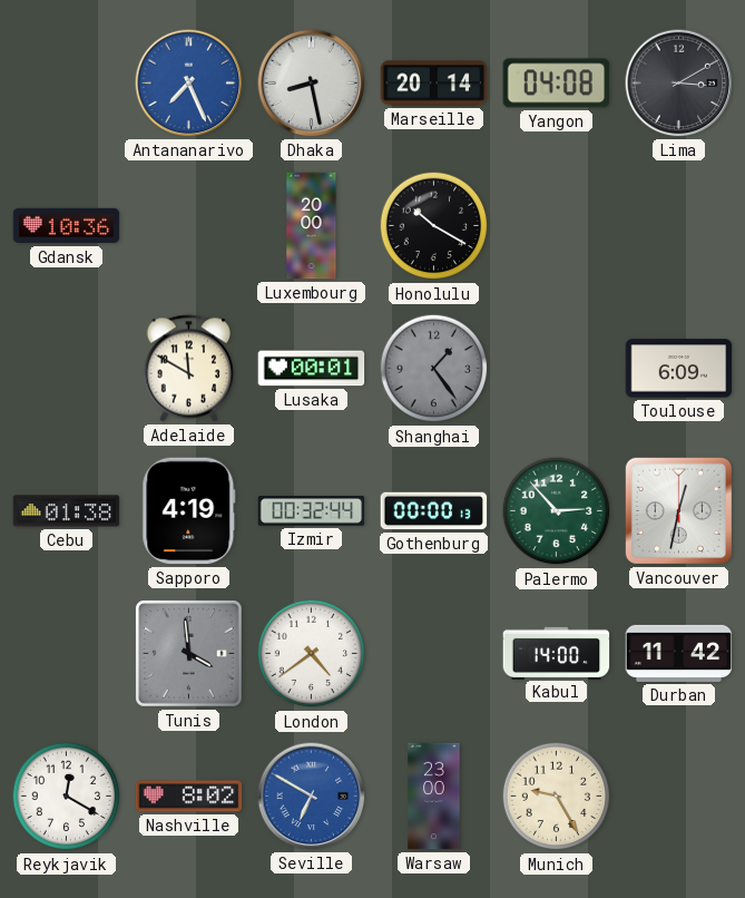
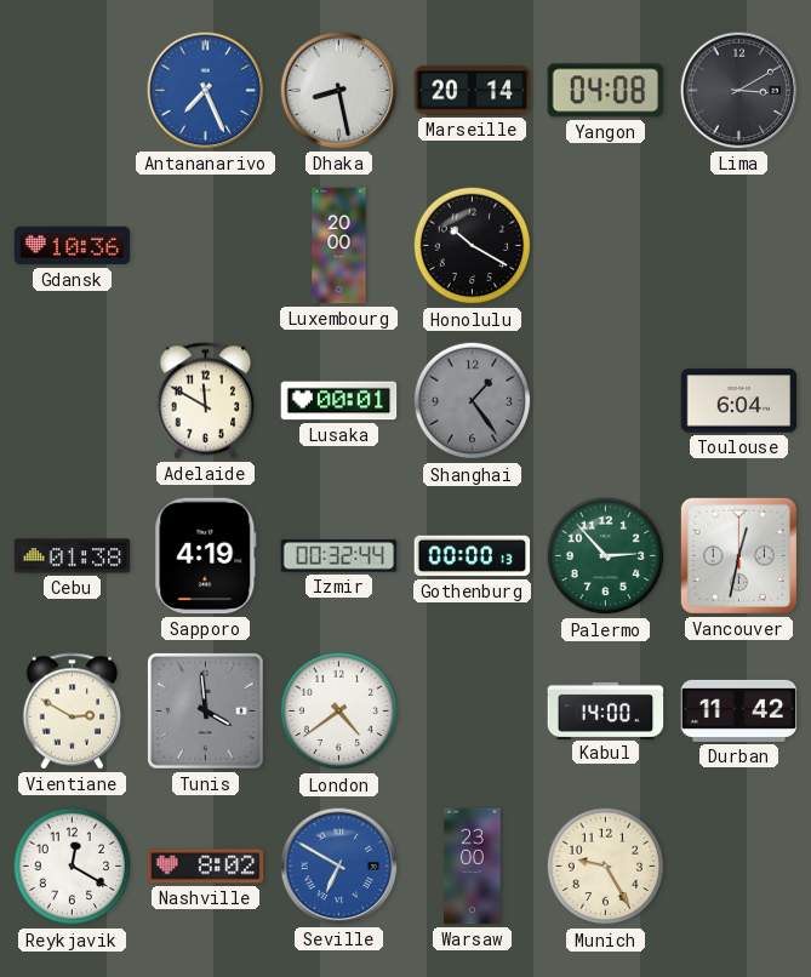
Toulouse: 6:09 -> 6:04 (739, 401)
Vientiane: none -> 2:50 (73, 712)
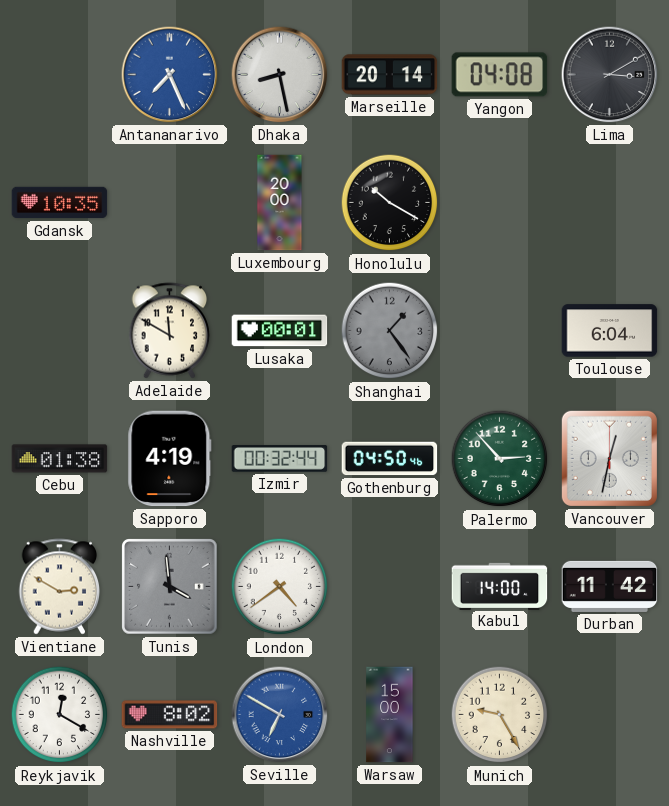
Gdansk: 10:36 -> 10:35 (60, 203)
Gothenburg: 00:00 -> 04:50 (390, 459)
Warsaw: 23:00 -> 15:00 (390, 715)
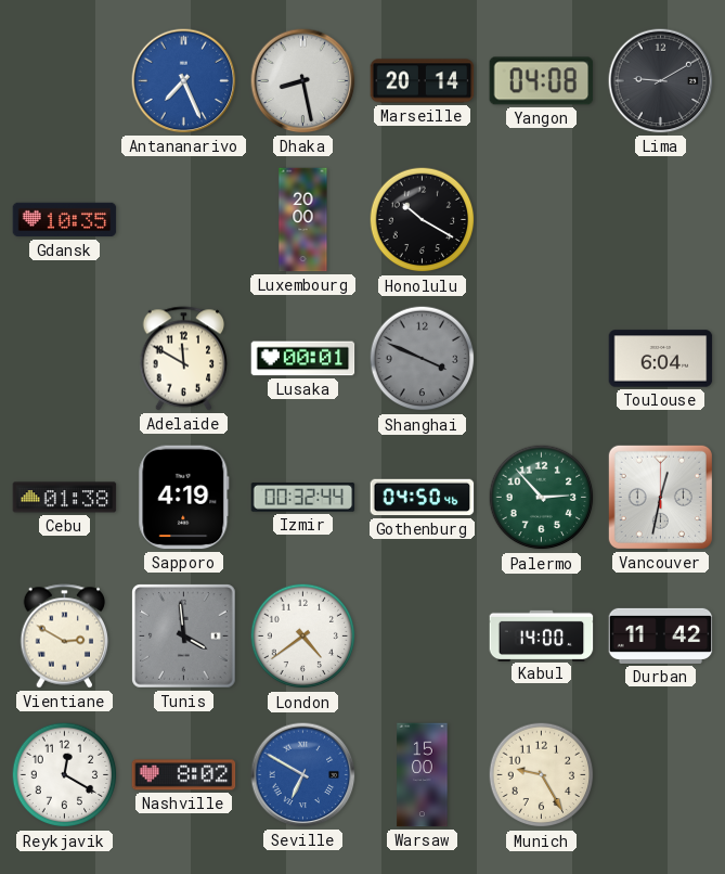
Lima: 3:10 -> 9:10 (661, 81)
Shanghai: 1:24 -> 3:49 (423, 359)
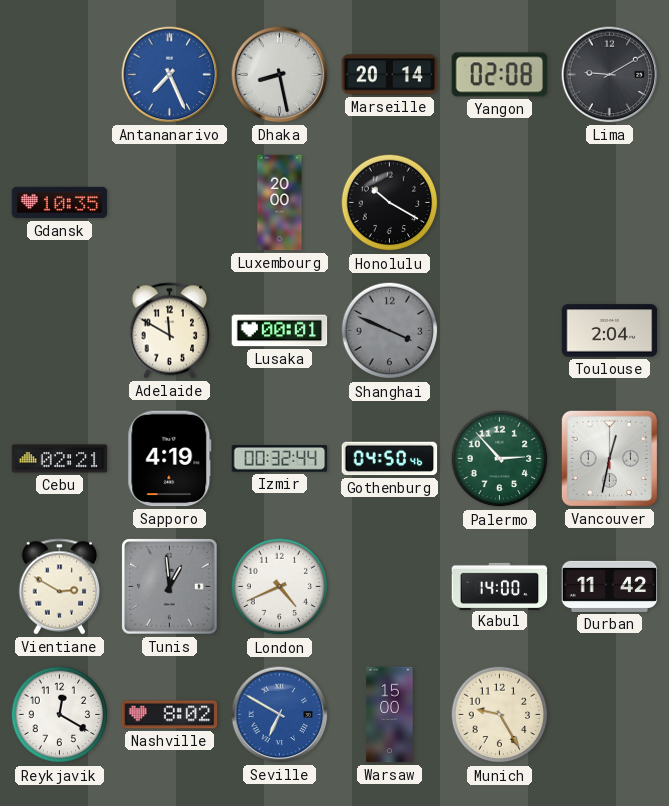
Yangon: 04:08 -> 02:08 (500, 75)
Toulouse: 6:04 -> 2:04 (610, 331)
Cebu: 01:38 -> 02:21 (60, 459)
Tunis: 3:59 -> 12:59 (170, 587)
London: 4:39 -> 4:41 (280, 587)
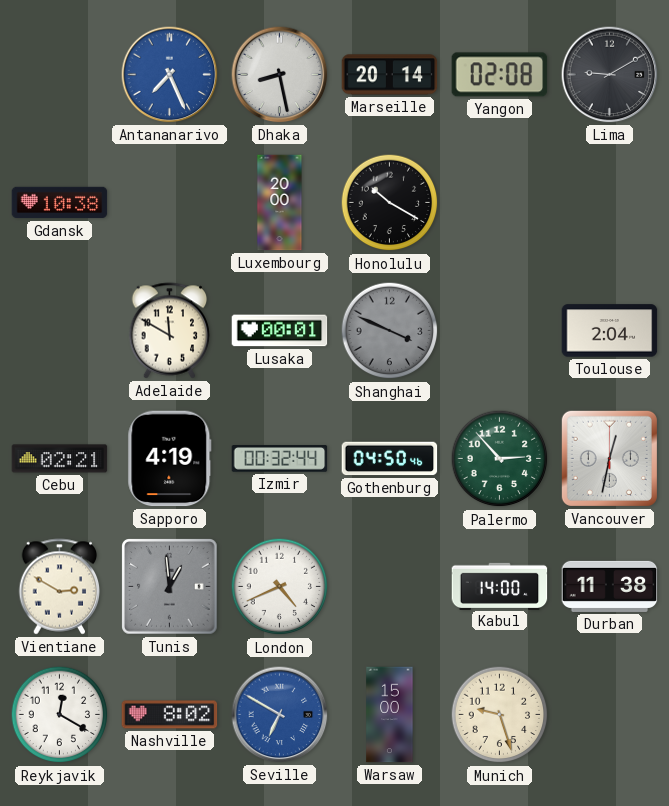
Gdansk: 10:35 -> 10:38 (60, 203)
Durban: 11:42 -> 11:38 (610, 586)
Munich: 9:25 -> 9:27 (500, 715)
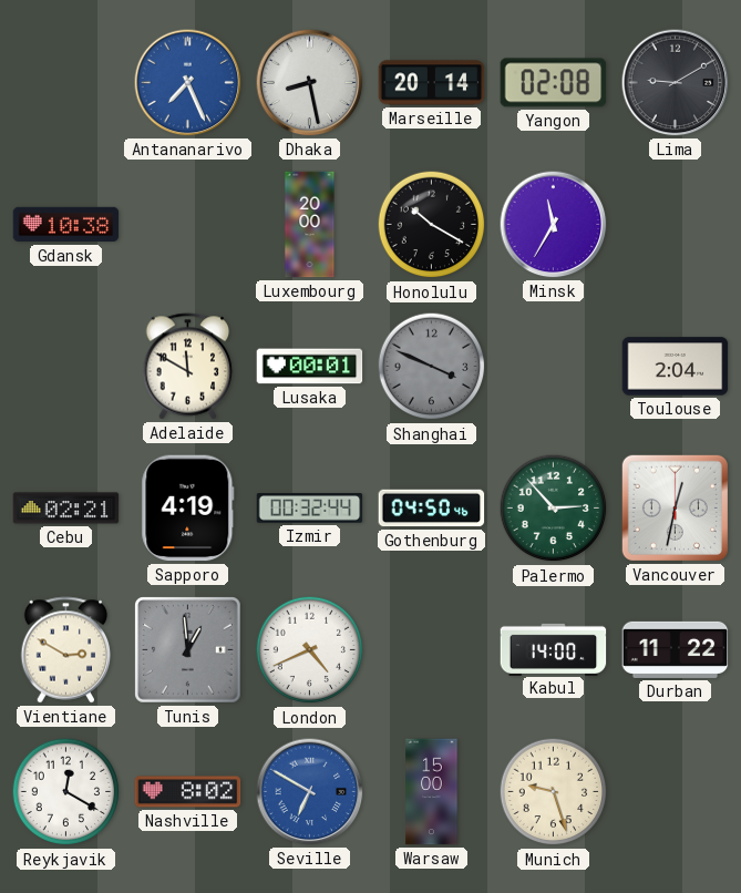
Minsk: none -> 11:35 (554, 225)
Durban: 11:38 -> 11:22 (676, 649)
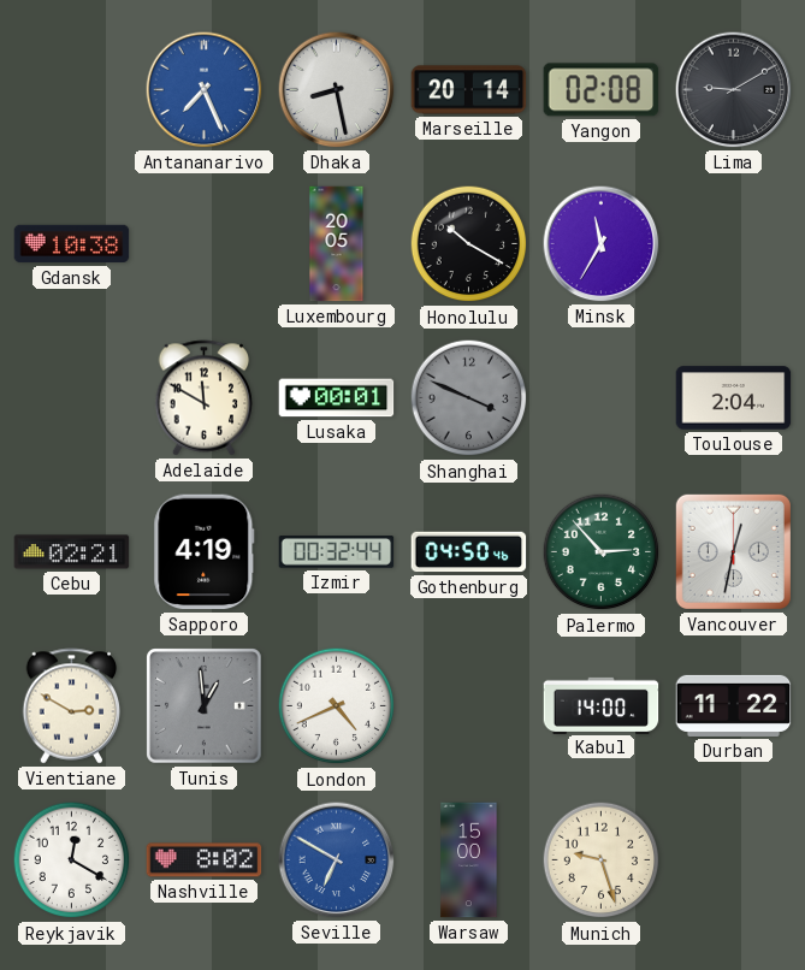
Luxembourg: 20:00 -> 20:05 (337, 244)
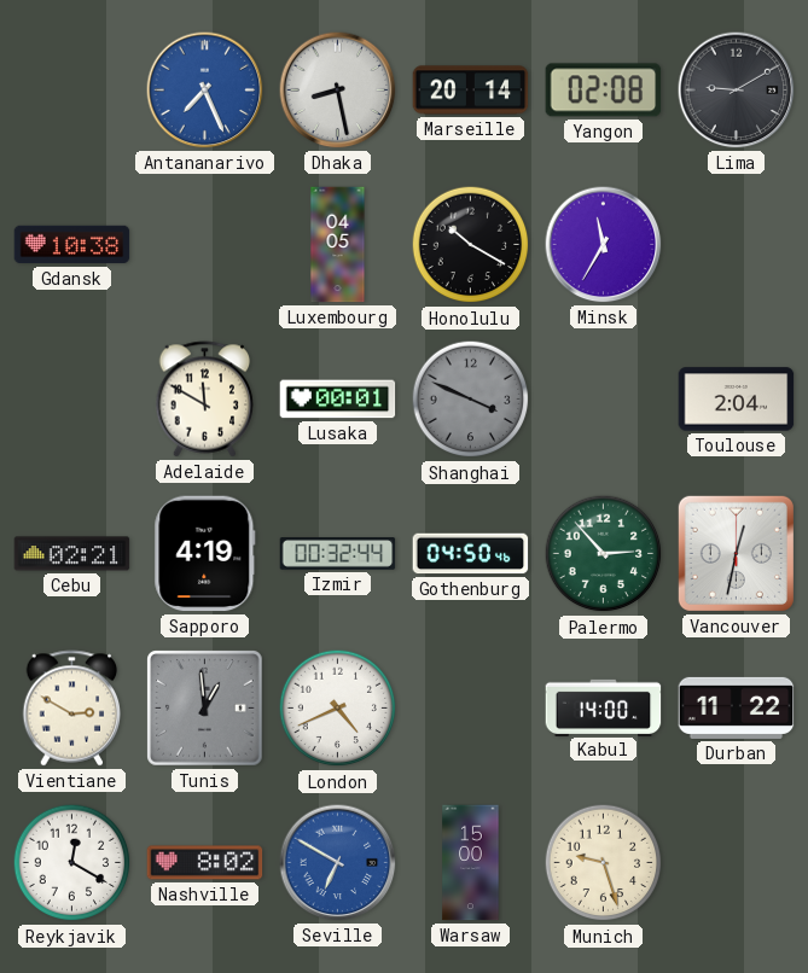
Luxembourg: 20:05 -> 04:05 (338, 245)
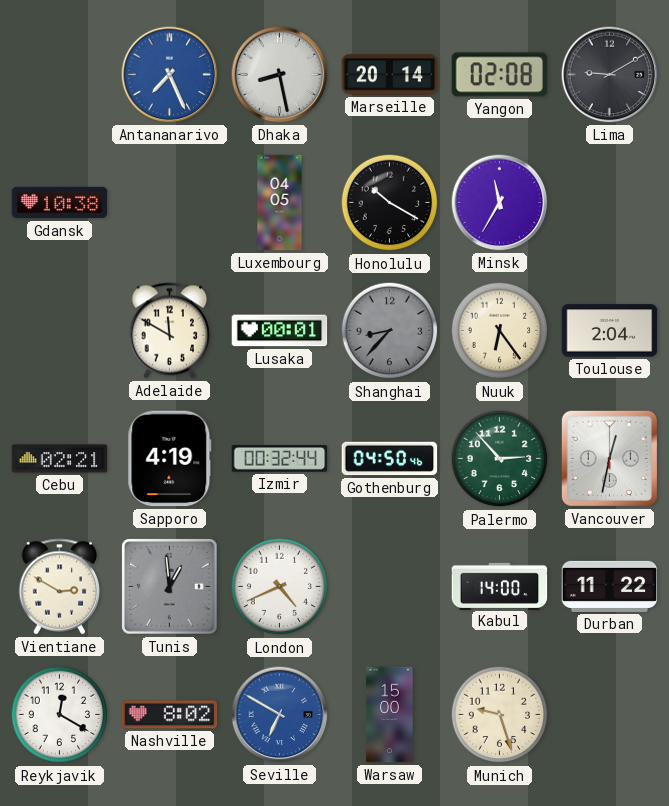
Shanghai: 3:49 -> 8:37 (390, 331)
Nuuk: none -> 6:24 (500, 331)
